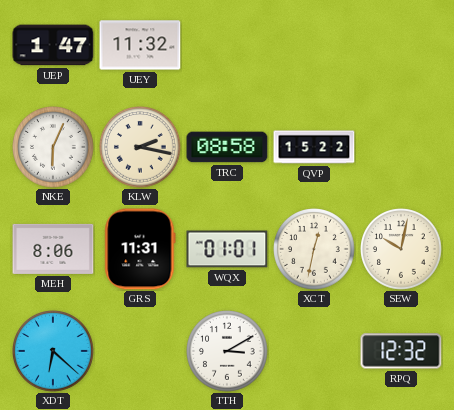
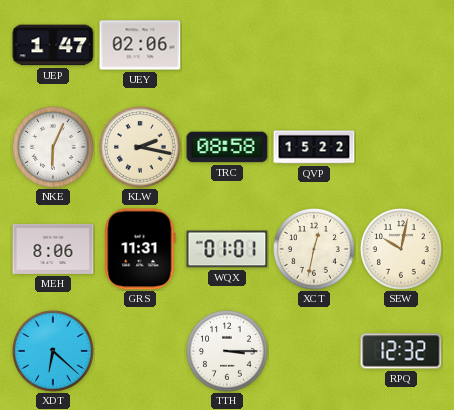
UEY: 11:32 -> 02:06 (140, 45)
TTH: 3:10 -> 3:15 (228, 352)
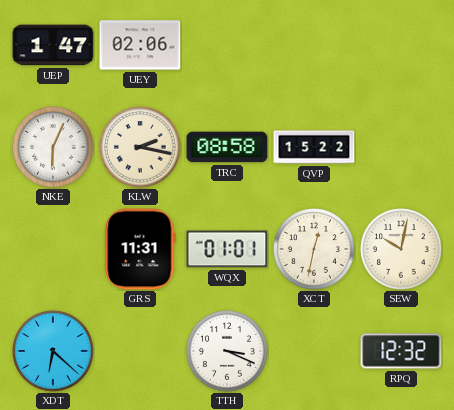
MEH: 8:06 -> none (53, 249)
TTH: 3:15 -> 3:19 (228, 352)
